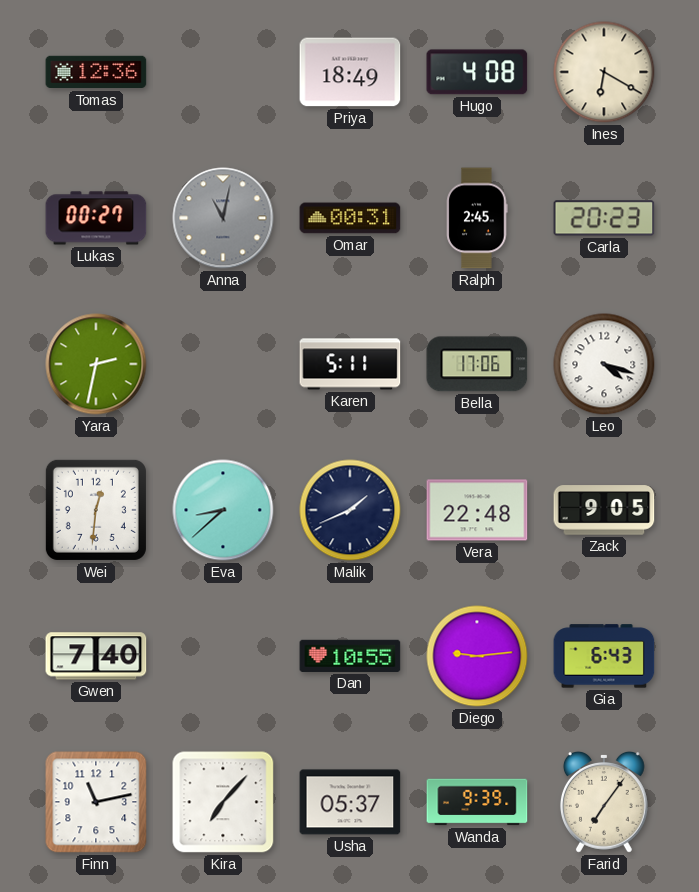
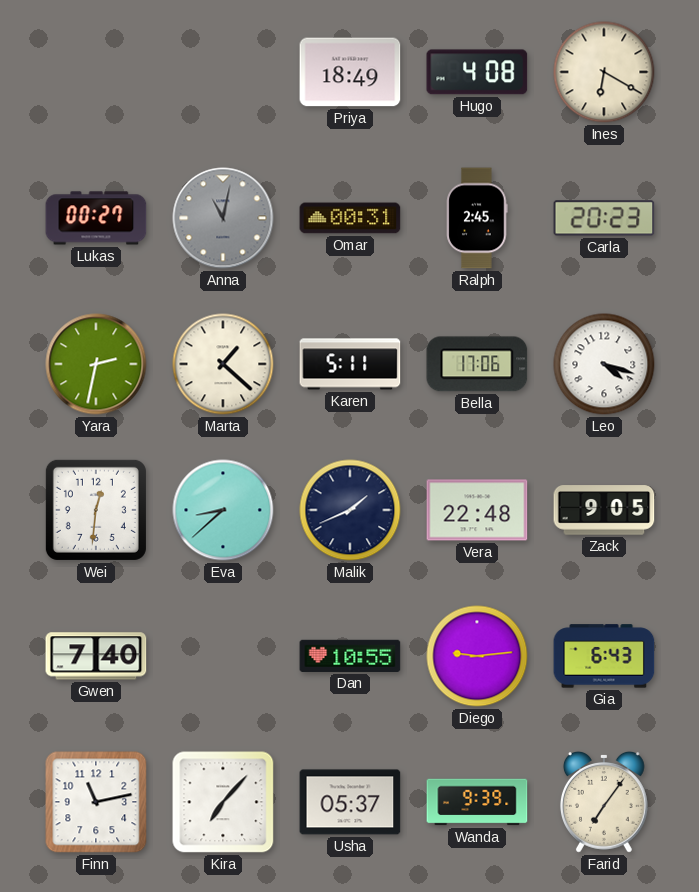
Tomas: 12:36 -> none (96, 72)
Marta: none -> 1:22 (223, 364)
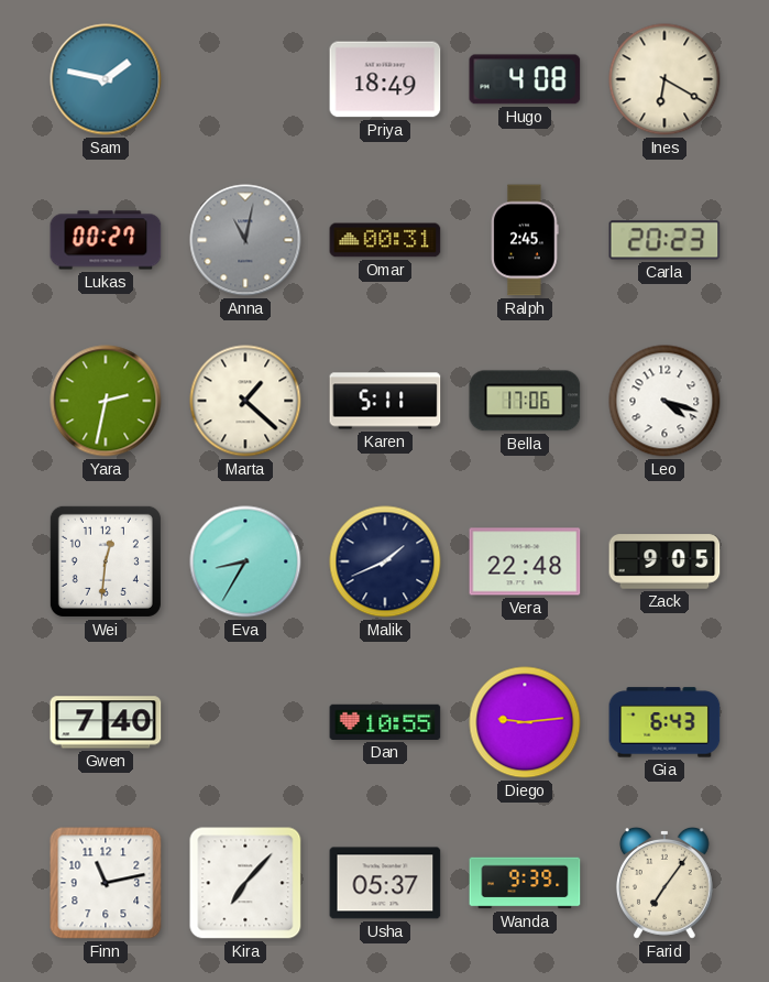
Sam: none -> 1:47 (106, 79)
Eva: 8:38 -> 8:35 (245, 561)
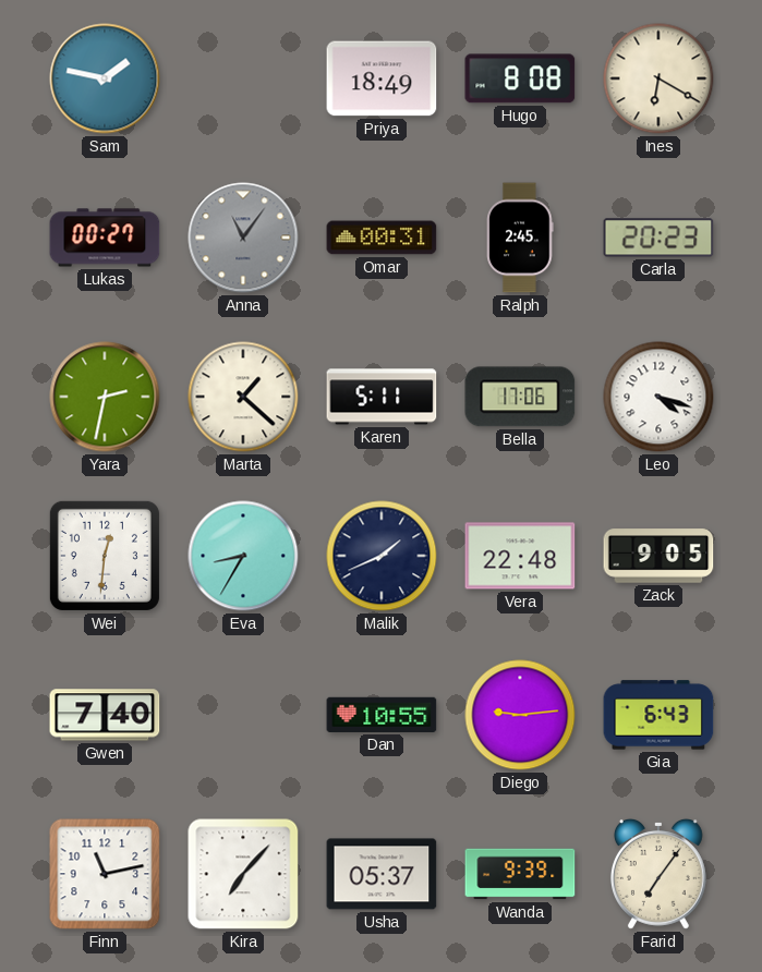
Hugo: 4:08 -> 8:08 (520, 78)
Anna: 11:02 -> 11:06 (243, 238)
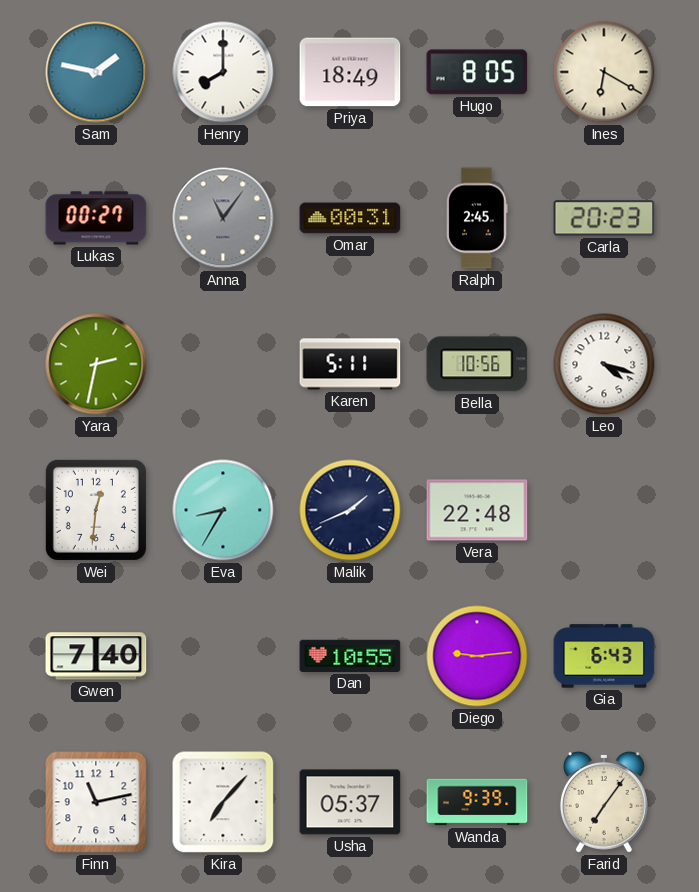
Henry: none -> 8:00 (223, 72)
Hugo: 8:08 -> 8:05 (477, 72)
Marta: 1:22 -> none (243, 397)
Bella: 17:06 -> 10:56 (477, 364)
Zack: 9:05 -> none (658, 556)
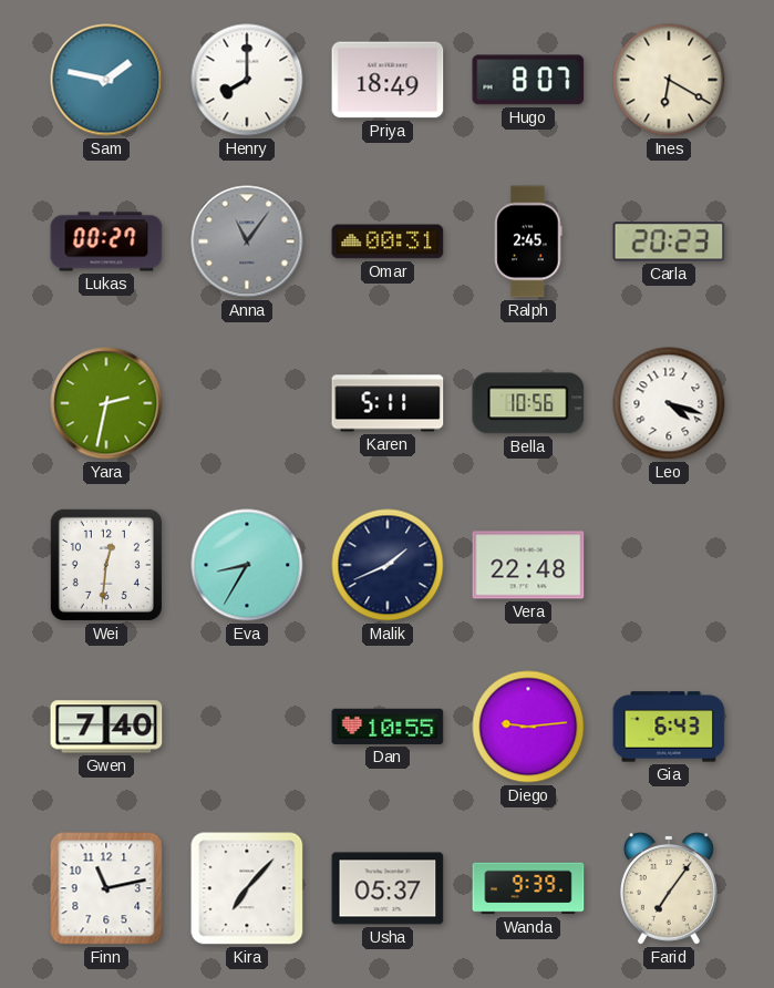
Hugo: 8:05 -> 8:07 (528, 80)
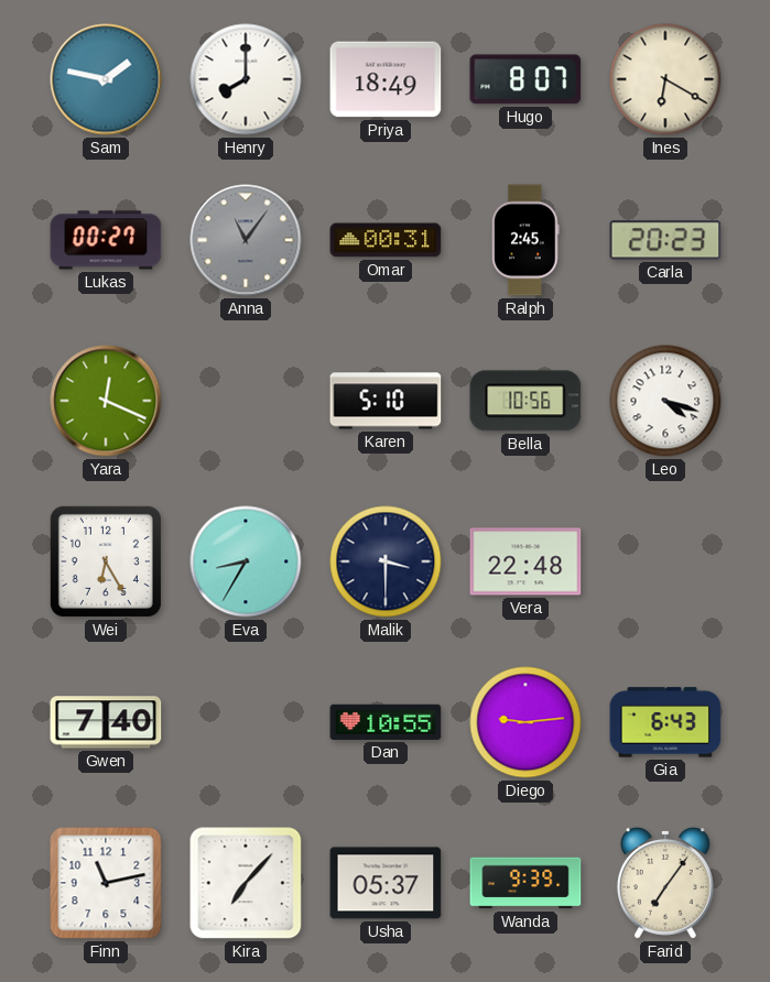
Yara: 2:32 -> 12:19 (106, 401)
Karen: 5:11 -> 5:10 (386, 401)
Wei: 12:31 -> 6:25 (106, 561)
Malik: 1:41 -> 3:30 (386, 561)
